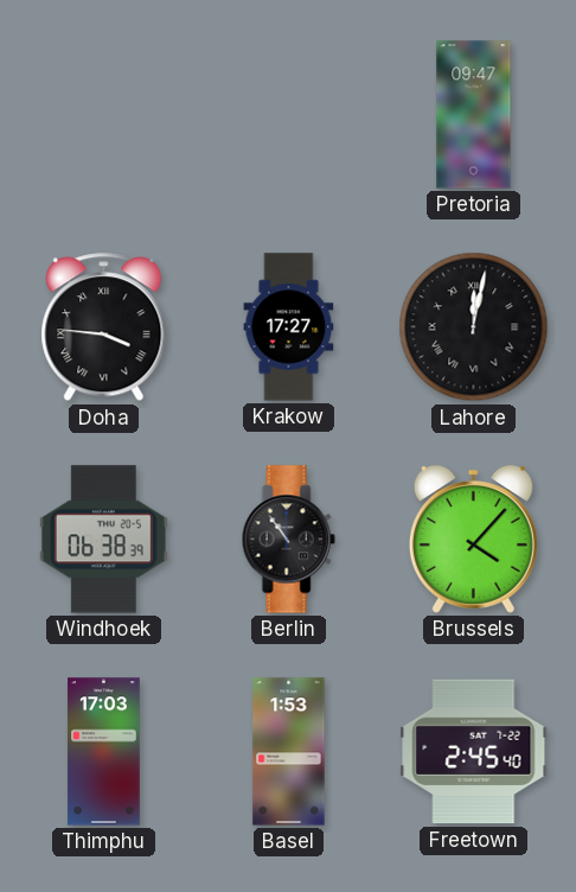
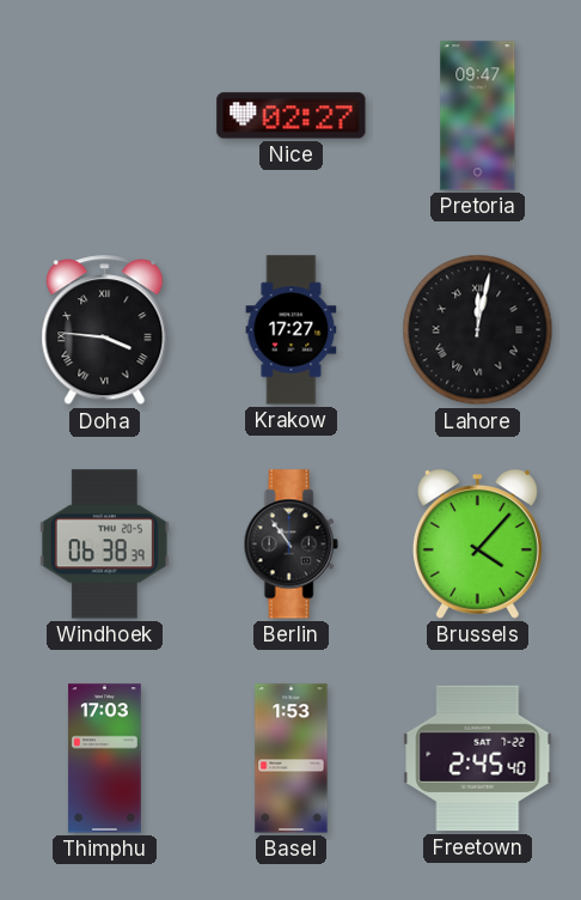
Nice: none -> 02:27 (292, 116)
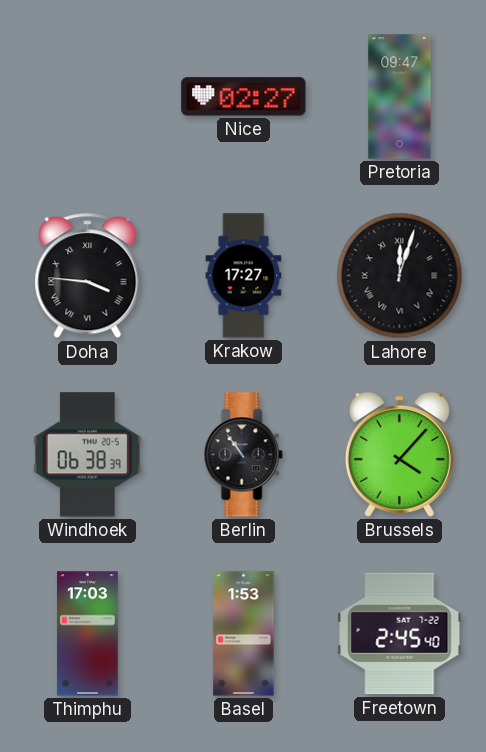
Lahore: 12:02 -> 12:03 (400, 276)
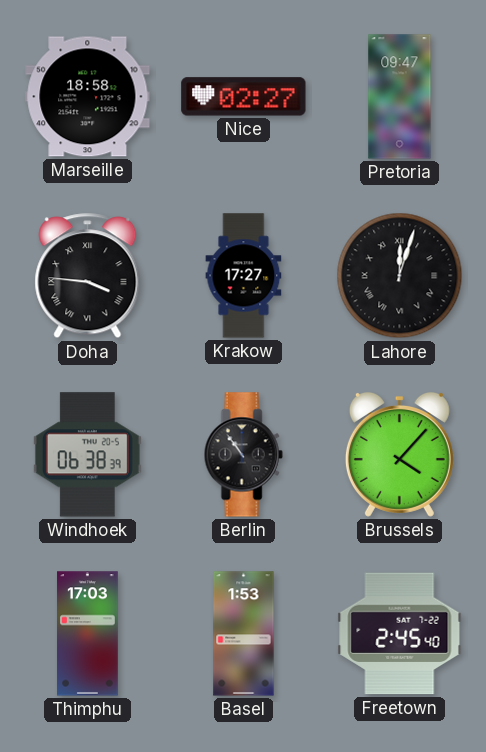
Marseille: none -> 18:58 (88, 97)
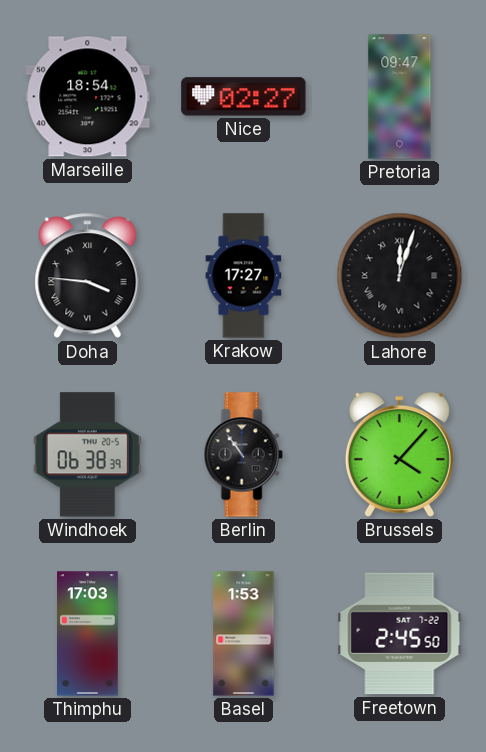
Marseille: 18:58 -> 18:54 (88, 97)
Freetown: 2:45:40 -> 2:45:50 (400, 634)
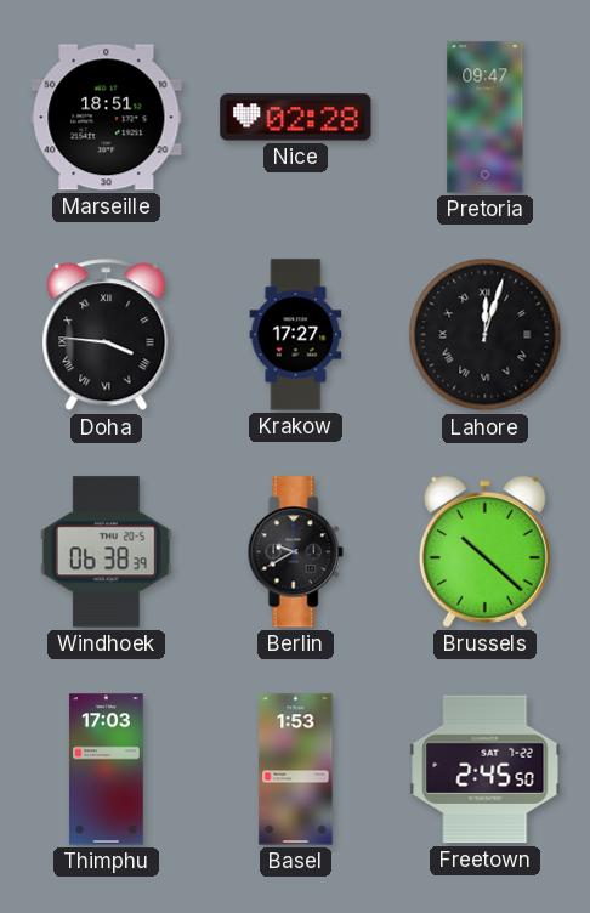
Marseille: 18:54 -> 18:51 (107, 118)
Nice: 02:27 -> 02:28 (296, 118)
Berlin: 10:54 -> 9:40 (295, 552)
Brussels: 4:07 -> 10:22 (484, 552)
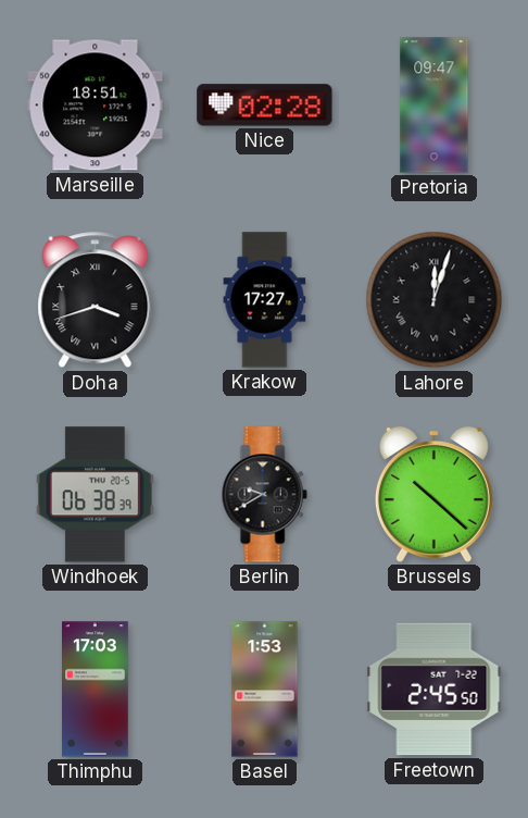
Doha: 3:46 -> 3:42 (96, 300)
